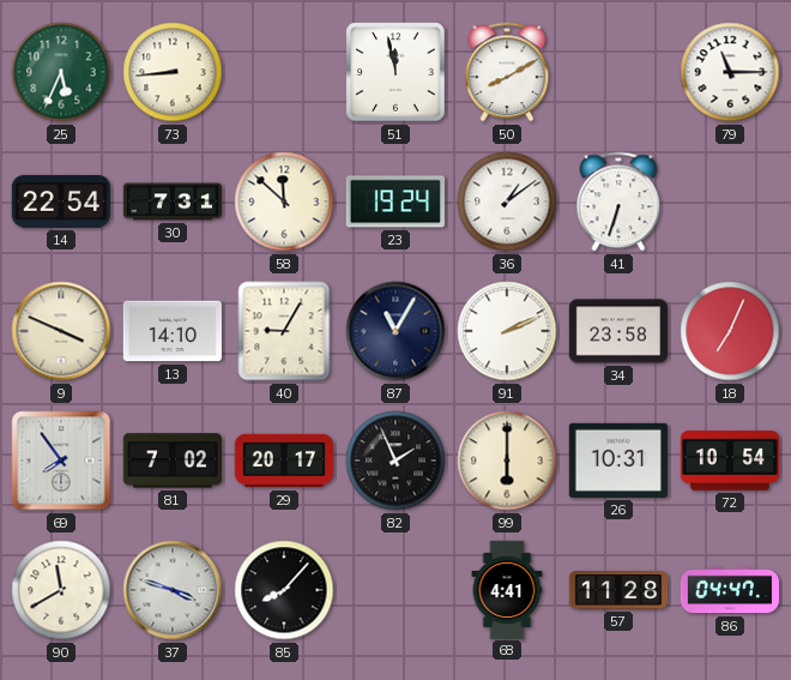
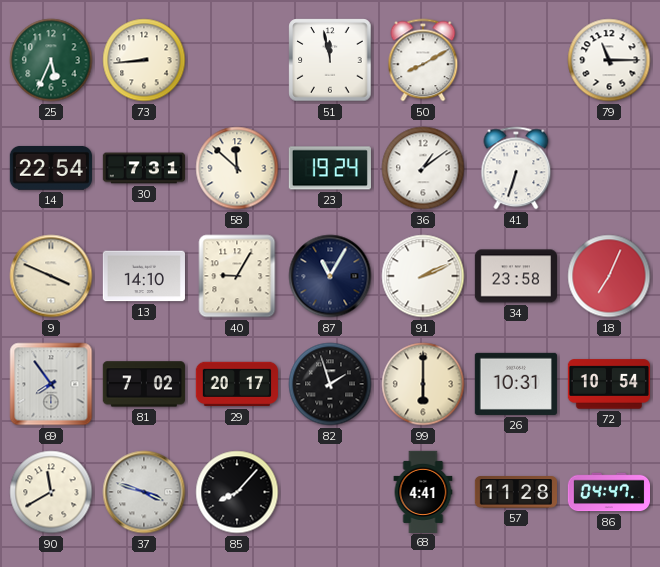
82: 1:56 -> 1:57 (330, 384)
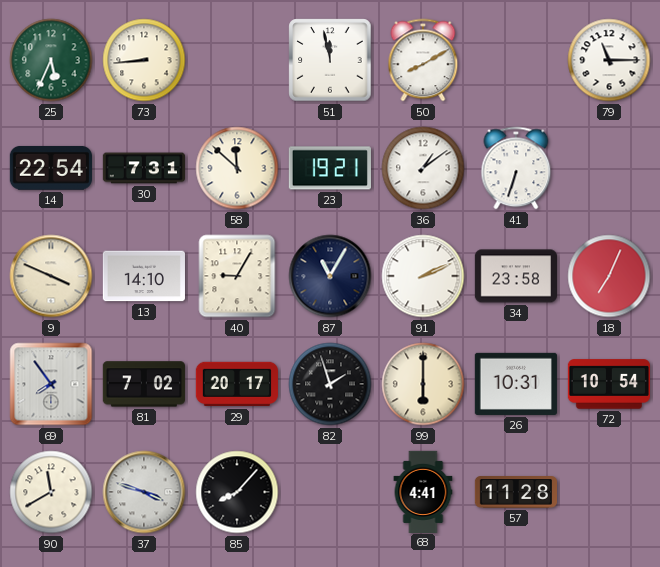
23: 19:24 -> 19:21 (330, 168)
86: 04:47 -> none (608, 492)
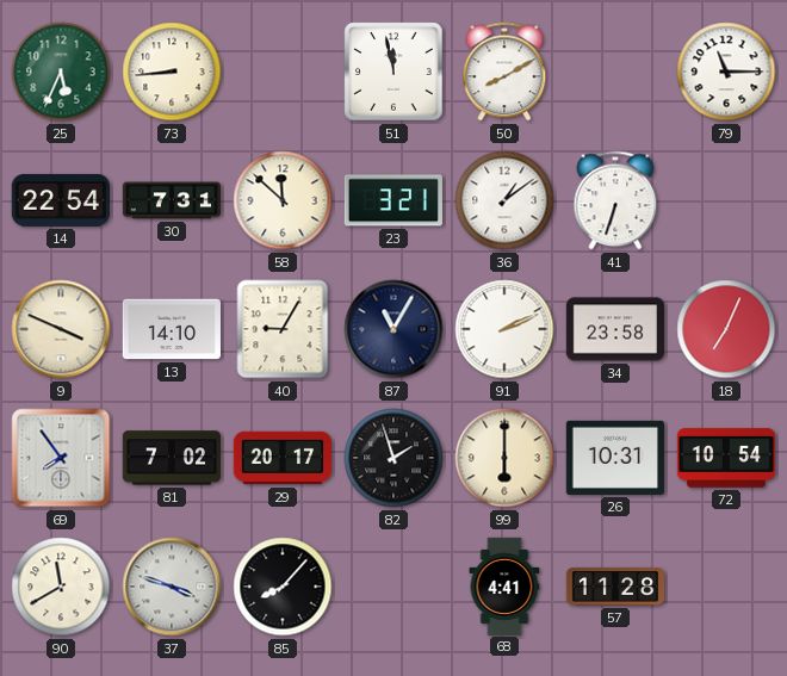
23: 19:21 -> 3:21 (393, 200)
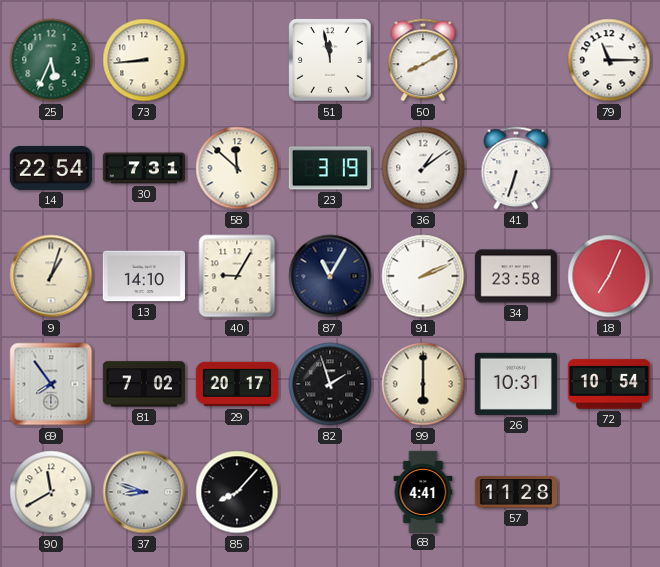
23: 3:21 -> 3:19 (330, 168)
9: 3:49 -> 1:03 (51, 276)
37: 3:48 -> 8:48 (144, 492)
